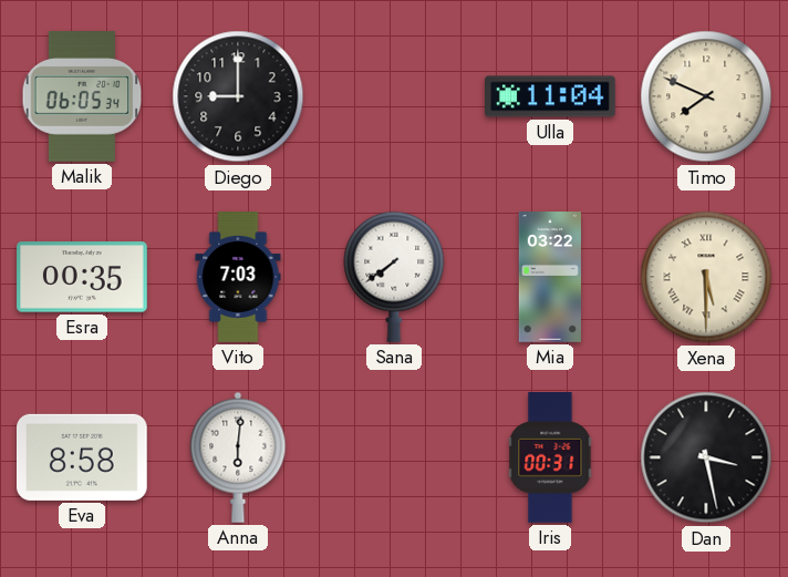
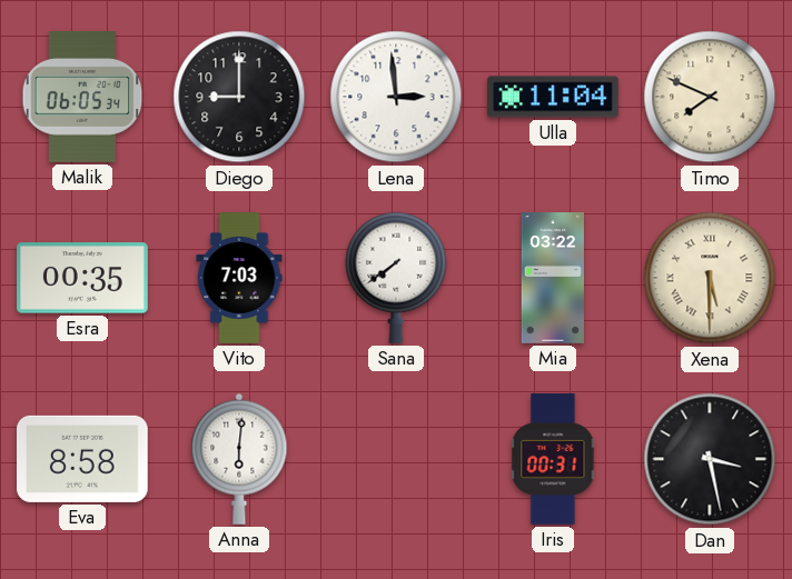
Lena: none -> 2:59 (396, 97)
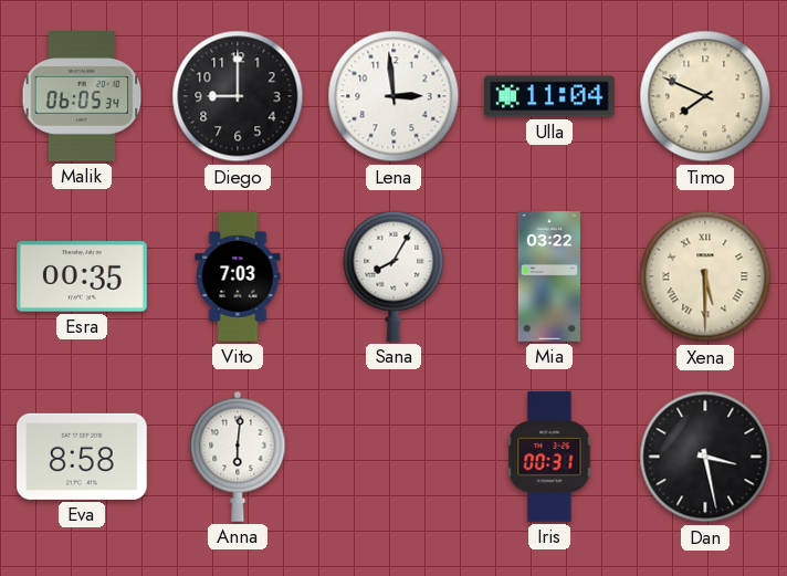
Sana: 7:39 -> 8:05 (393, 276)
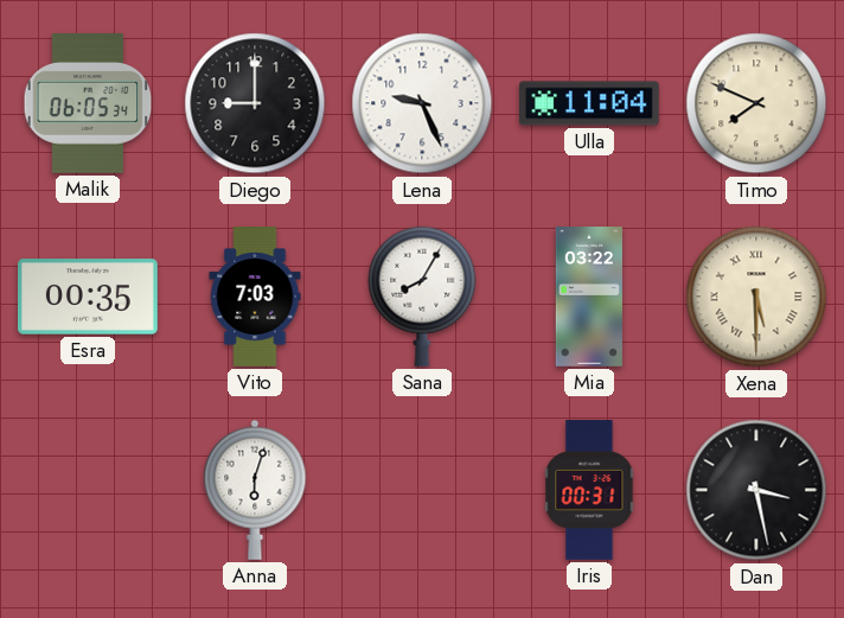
Lena: 2:59 -> 9:26 (422, 103)
Eva: 8:58 -> none (83, 457)
Anna: 6:01 -> 6:03 (255, 490)
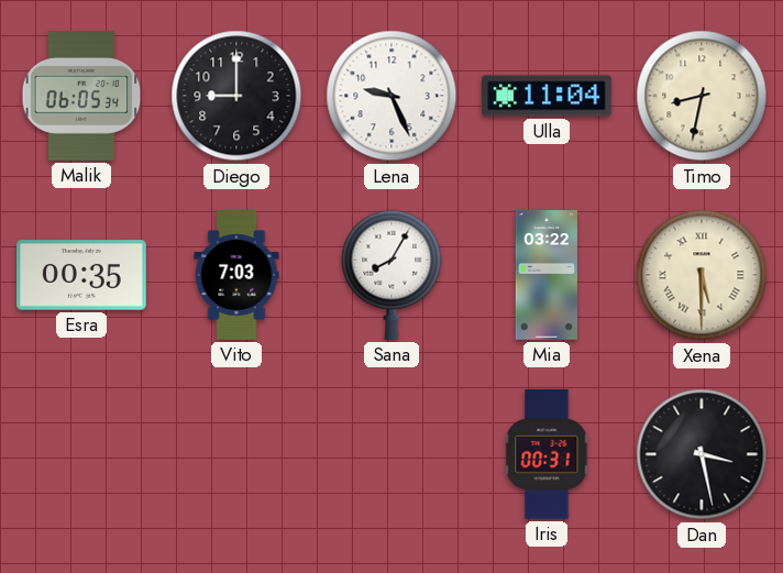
Timo: 7:49 -> 8:32 (702, 96)
Anna: 6:03 -> none (255, 490)
